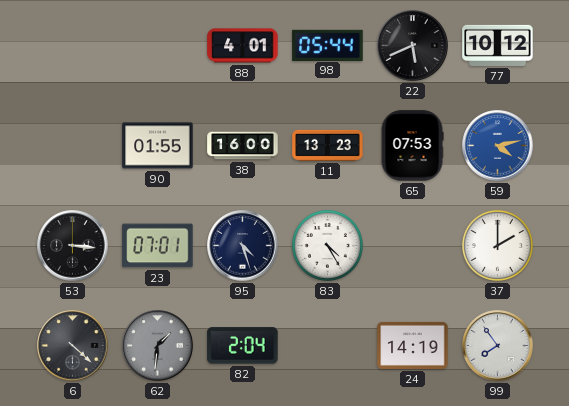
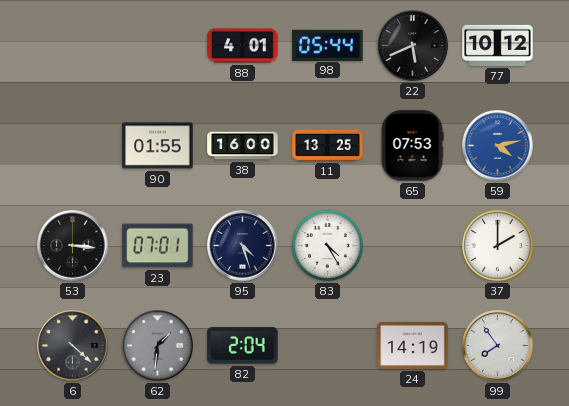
11: 13:23 -> 13:25 (328, 145)
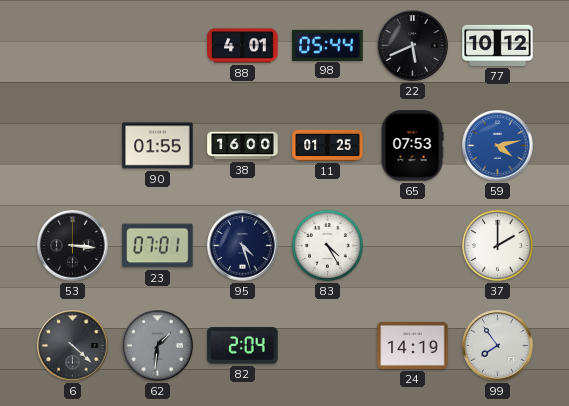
11: 13:25 -> 01:25 (328, 145)
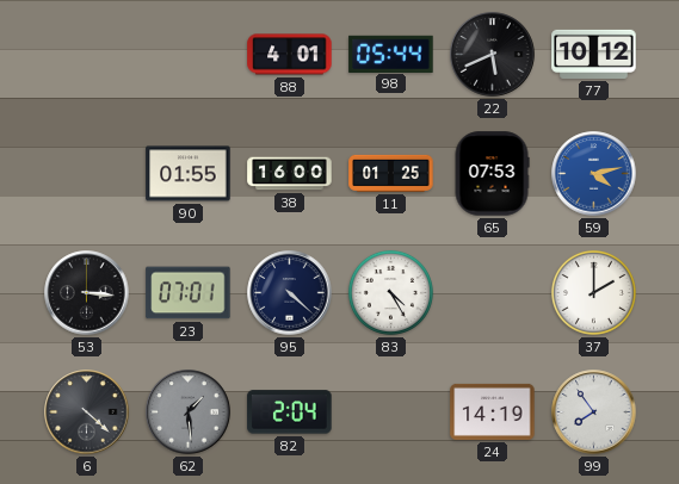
95: 4:27 -> 4:22 (290, 293)
62: 1:31 -> 1:29 (189, 412)
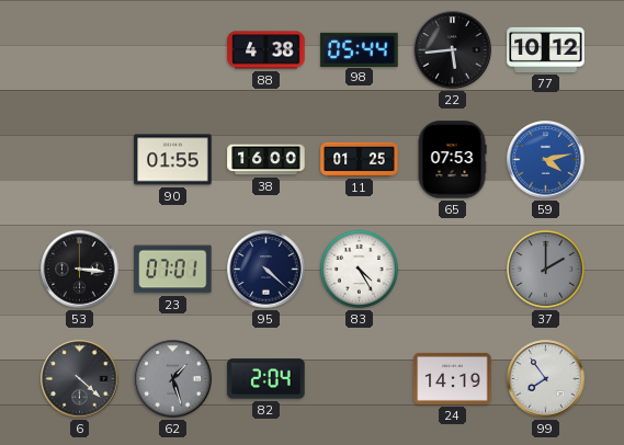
88: 4:01 -> 4:38 (266, 50)
22: 5:41 -> 5:44 (453, 50)
37 dial: white -> grey (545, 269)
62: 1:29 -> 1:27 (173, 379)
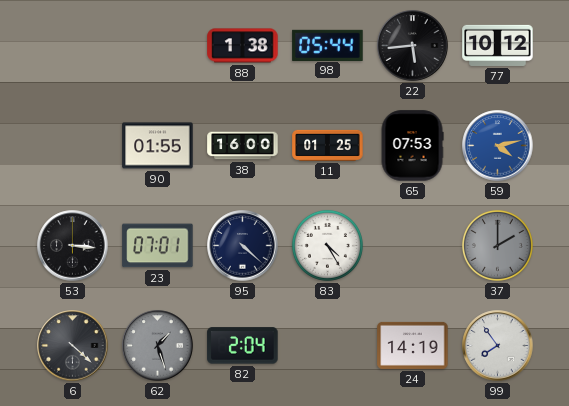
88: 4:38 -> 1:38 (243, 46)
